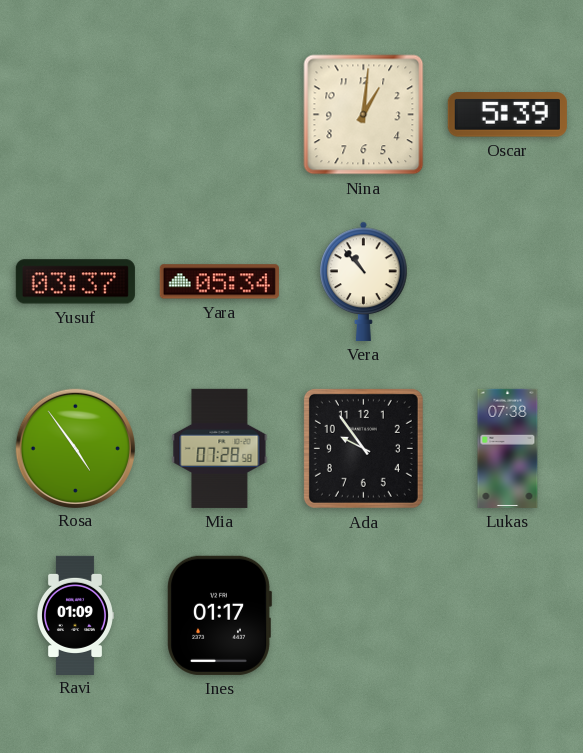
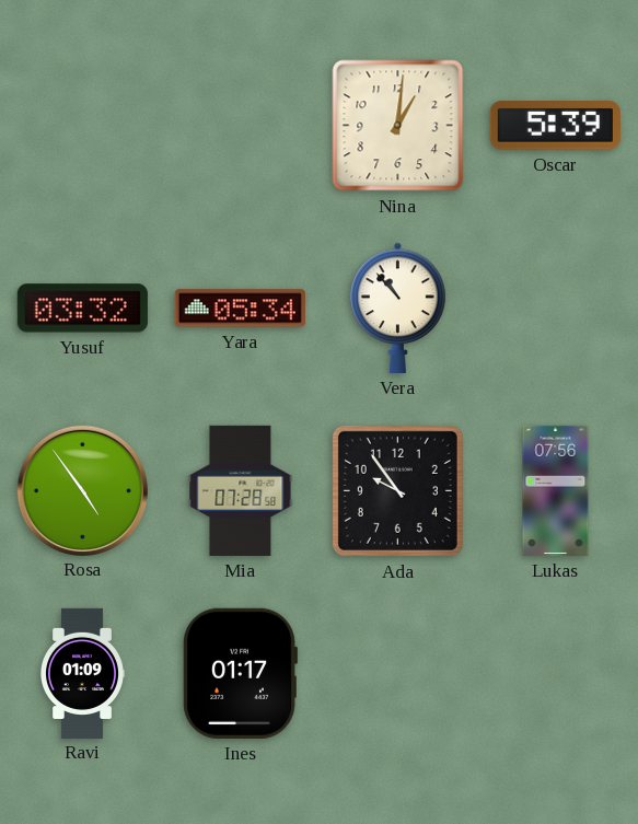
Yusuf: 03:37 -> 03:32 (82, 309)
Lukas: 07:38 -> 07:56 (556, 490)
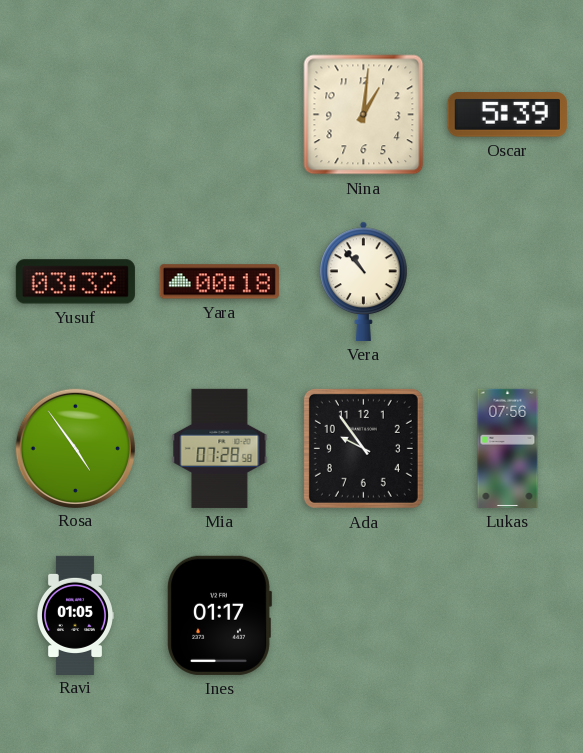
Yara: 05:34 -> 00:18 (219, 282)
Ravi: 01:09 -> 01:05 (76, 615)
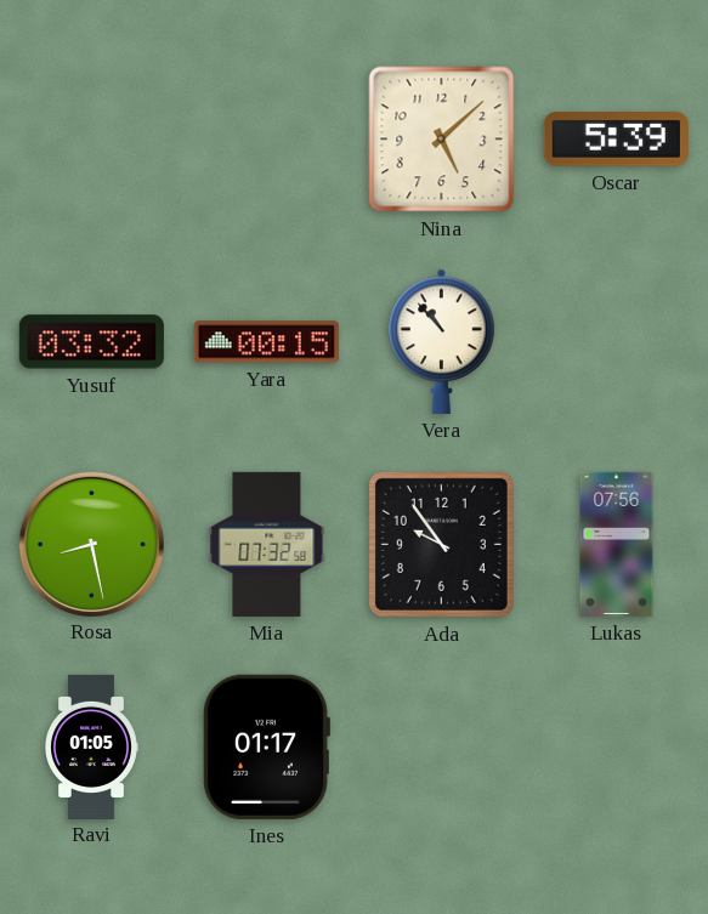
Nina: 1:01 -> 5:08 (442, 140)
Yara: 00:18 -> 00:15 (266, 342)
Rosa: 4:54 -> 8:28 (91, 544)
Mia: 07:28 -> 07:32 (267, 544)
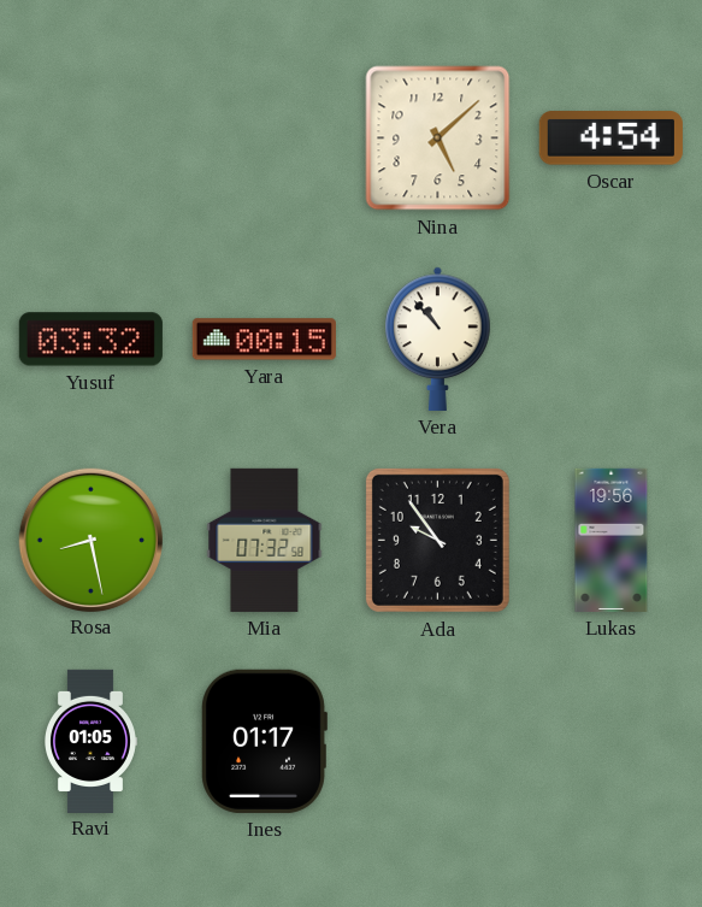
Oscar: 5:39 -> 4:54 (610, 139)
Lukas: 07:56 -> 19:56 (612, 540)
